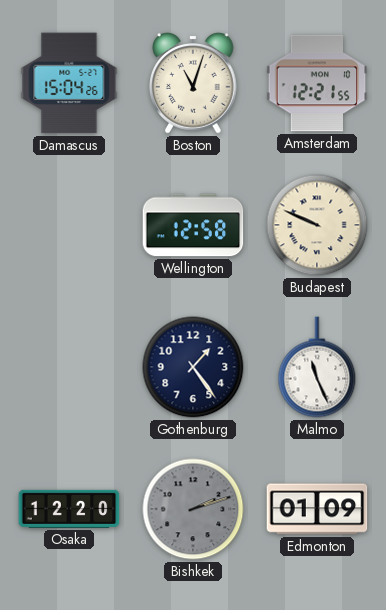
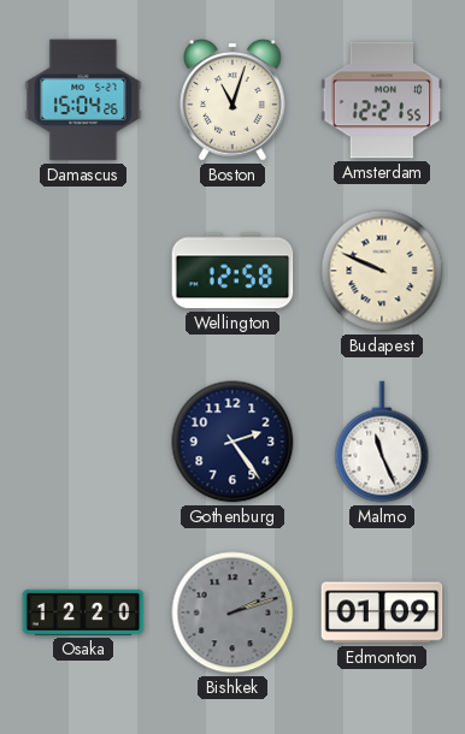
Gothenburg: 1:24 -> 2:24 (232, 442)
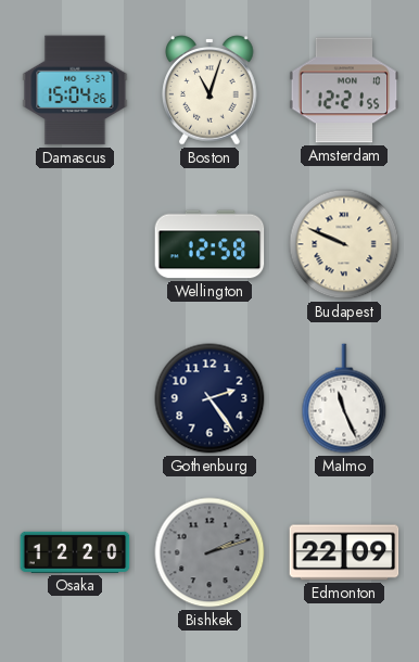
Edmonton: 01:09 -> 22:09 (344, 552)
